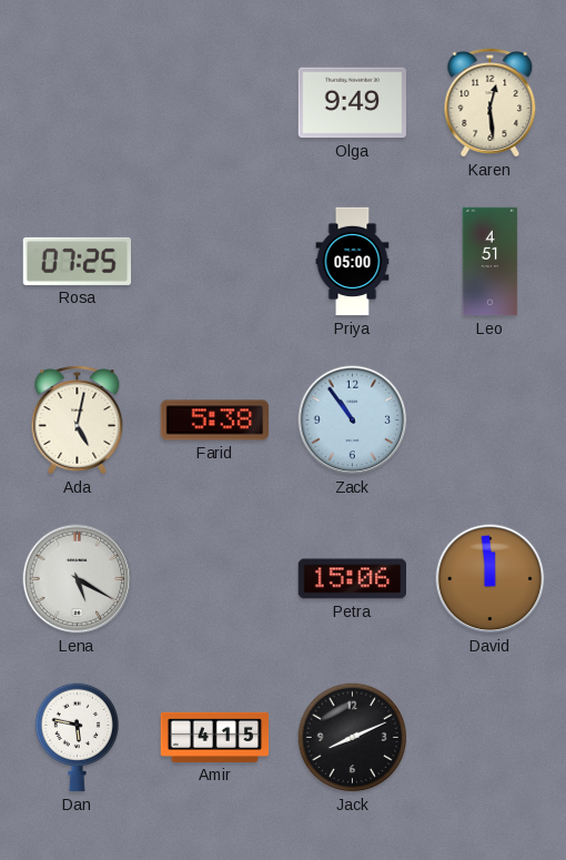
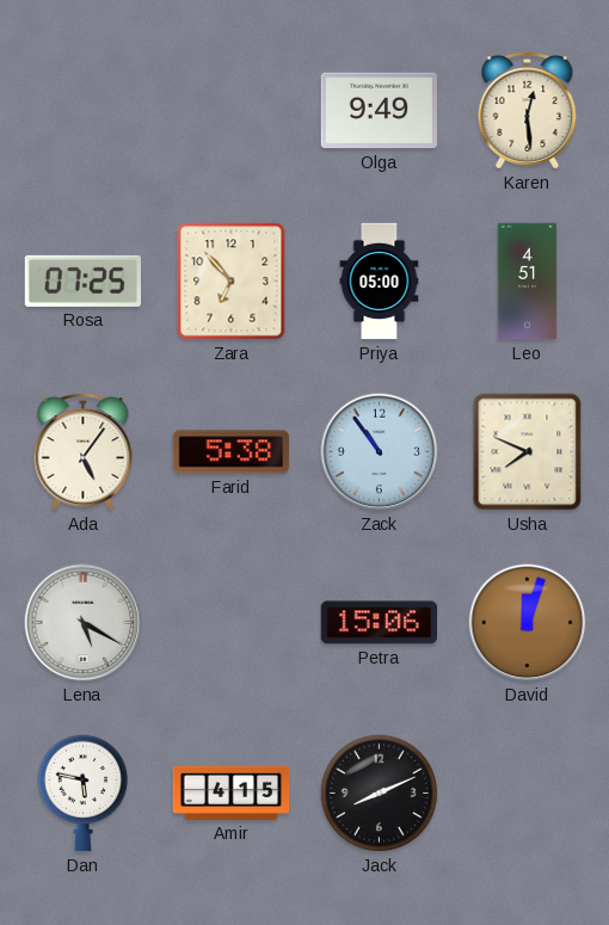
Zara: none -> 6:53 (232, 282)
Ada: 5:02 -> 5:06 (84, 452)
Usha: none -> 7:49 (528, 452)
David: 11:59 -> 12:03 (528, 623)
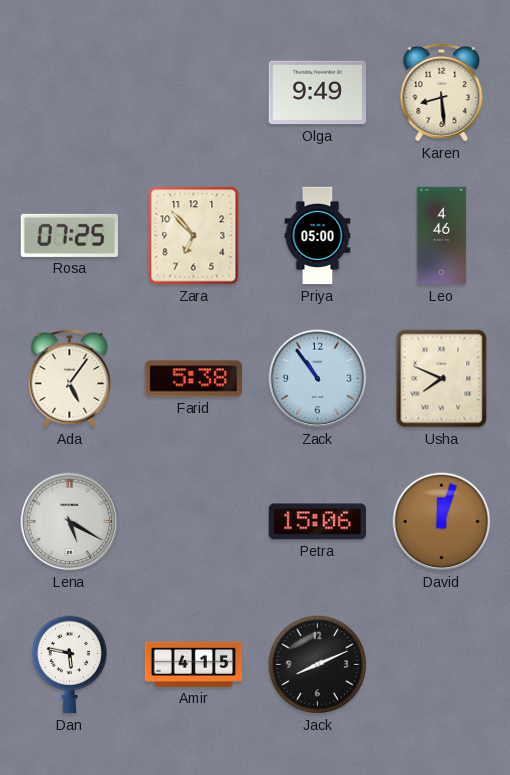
Karen: 12:29 -> 8:29 (442, 93)
Leo: 4:51 -> 4:46 (442, 236)
